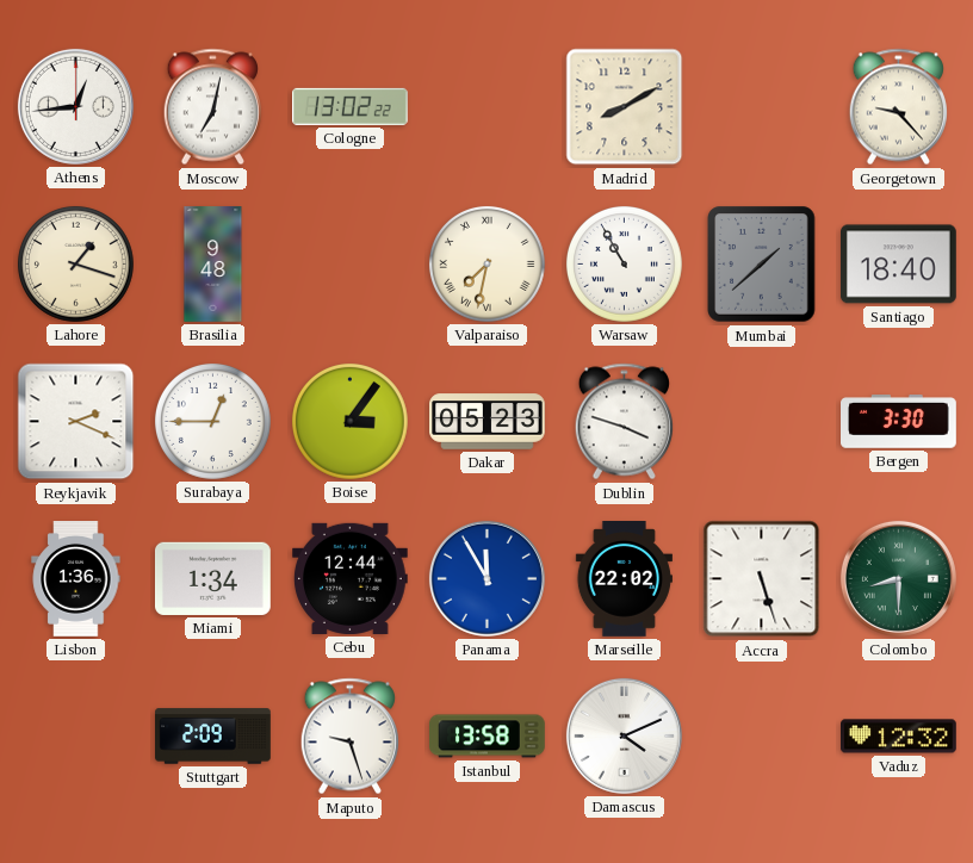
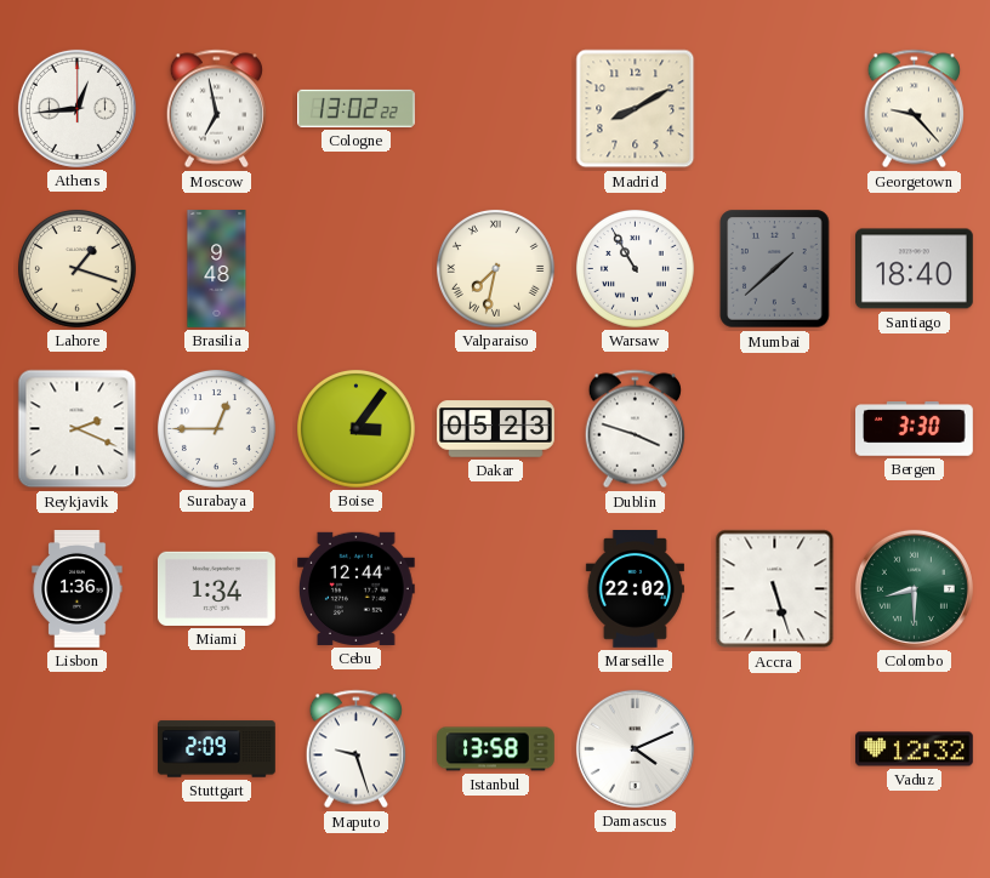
Moscow: 7:02 -> 6:58 (216, 109)
Panama: 11:55 -> none (486, 578)
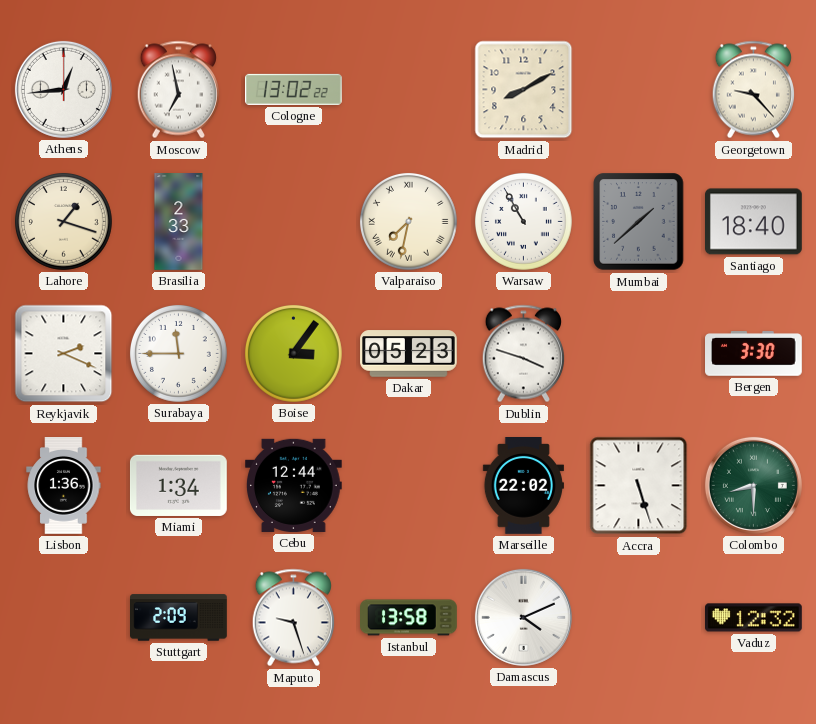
Brasilia: 9:48 -> 2:33 (179, 222)
Surabaya: 12:45 -> 11:45 (178, 353)
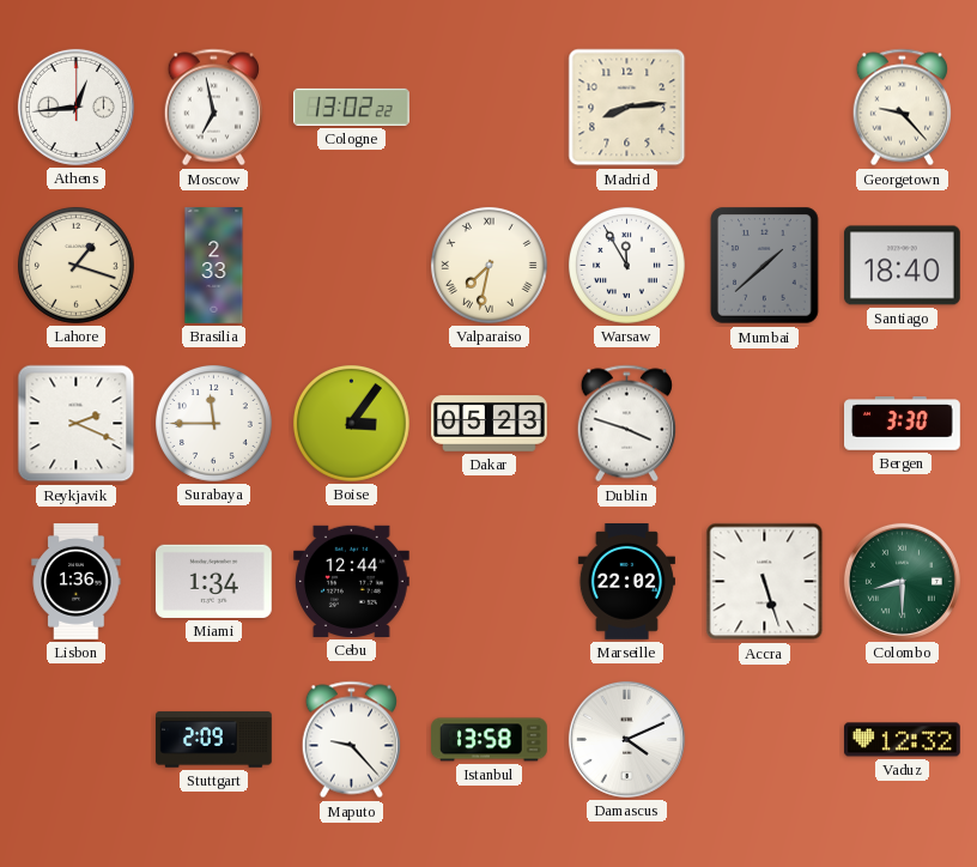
Madrid: 8:10 -> 8:14 (627, 108)
Warsaw: 10:55 -> 11:55 (626, 265)
Maputo: 9:27 -> 9:23 (351, 740)
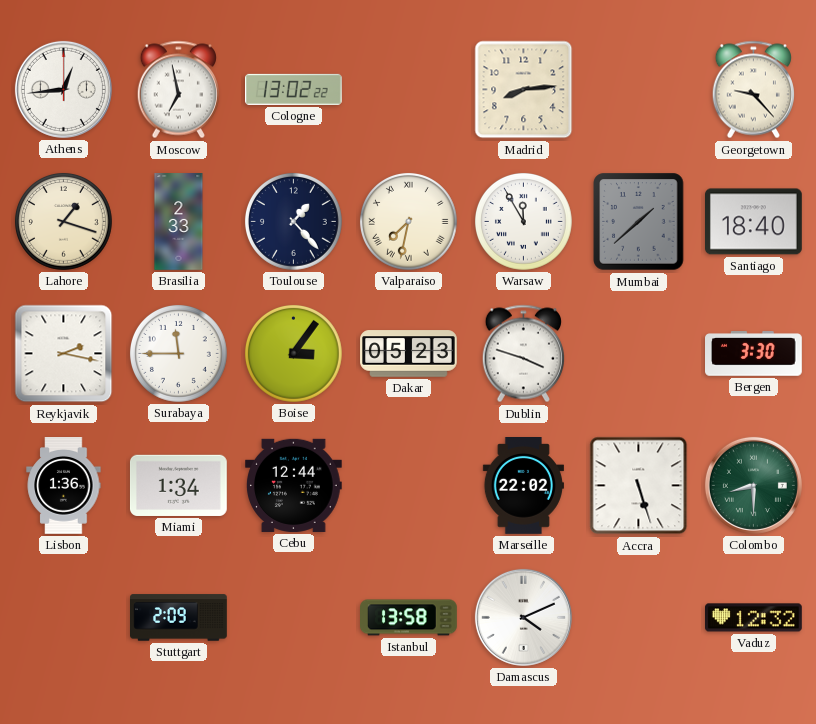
Toulouse: none -> 1:23 (293, 221)
Reykjavik: 2:19 -> 2:17 (64, 354)
Maputo: 9:23 -> none (351, 740)
